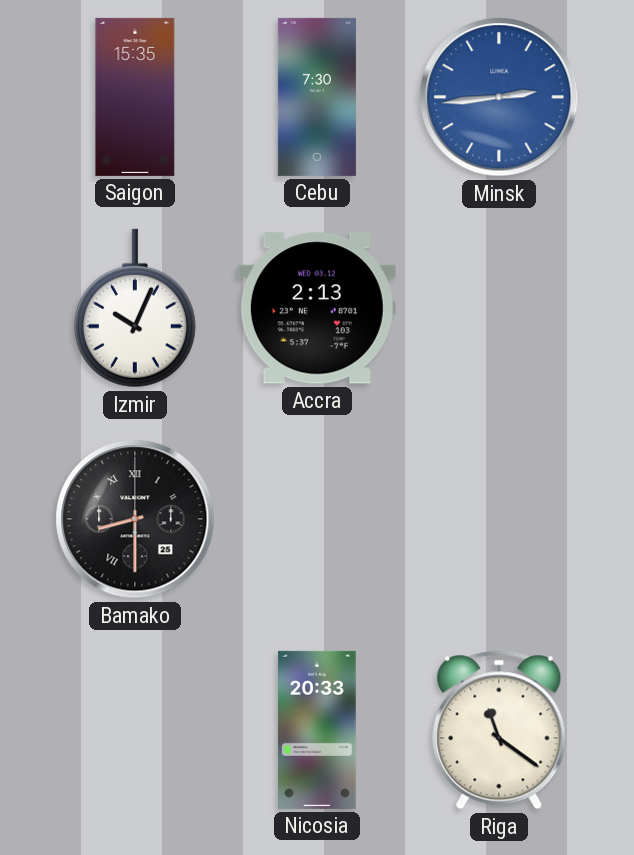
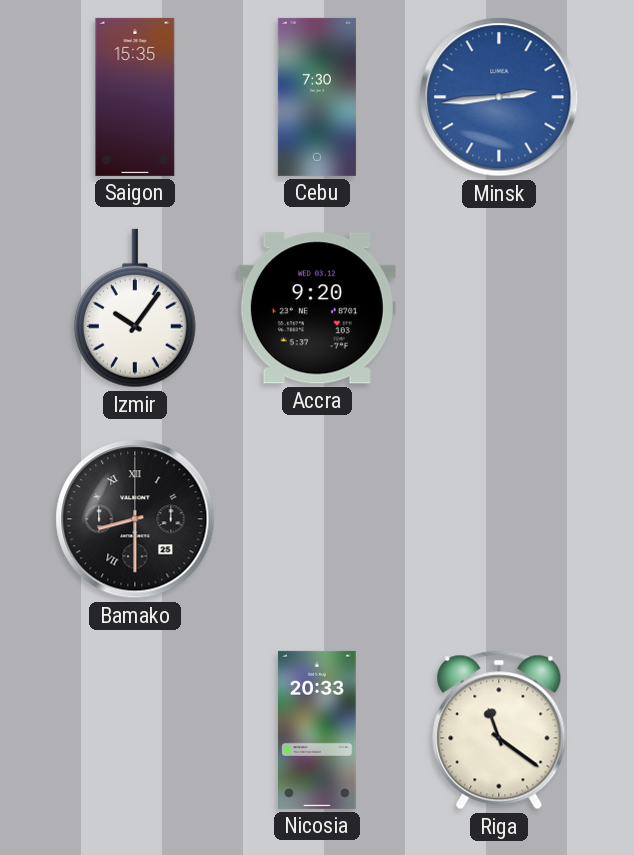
Izmir: 10:04 -> 10:06 (135, 308)
Accra: 2:13 -> 9:20 (317, 308)
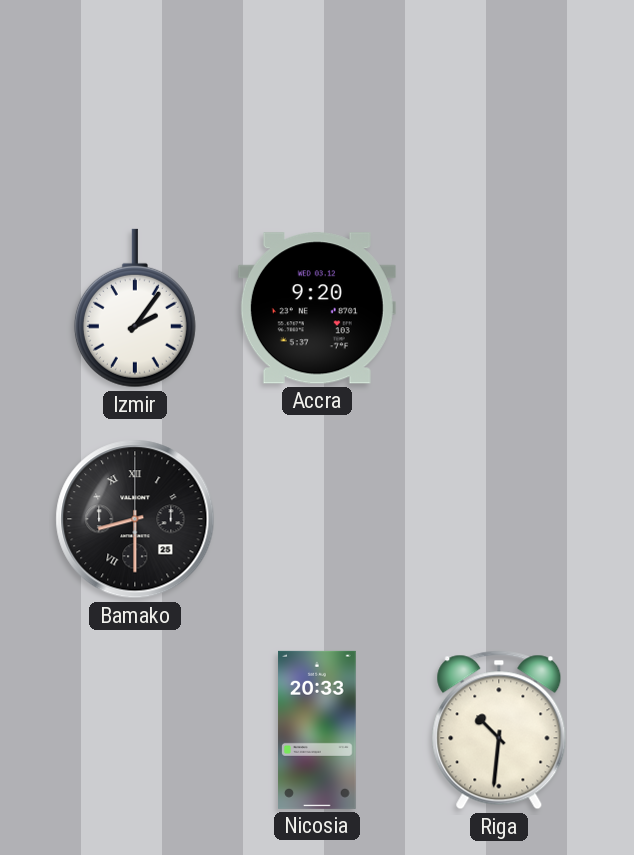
Saigon: 15:35 -> none (135, 97)
Cebu: 7:30 -> none (317, 97)
Minsk: 2:44 -> none (499, 97)
Izmir: 10:06 -> 2:06 (135, 308)
Riga: 11:21 -> 10:31 (499, 730)
